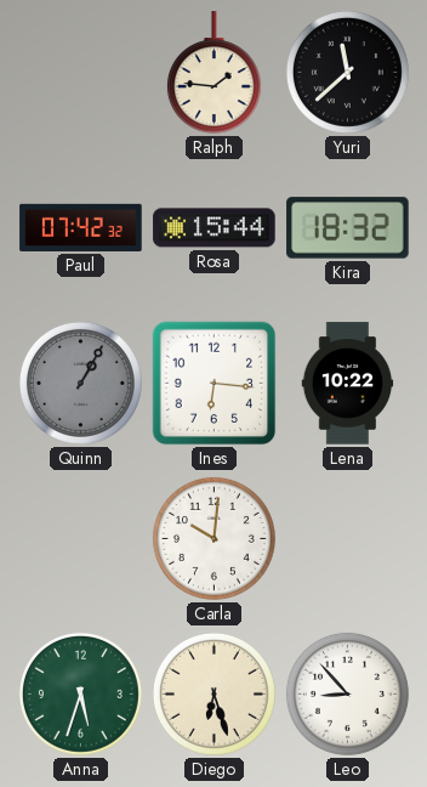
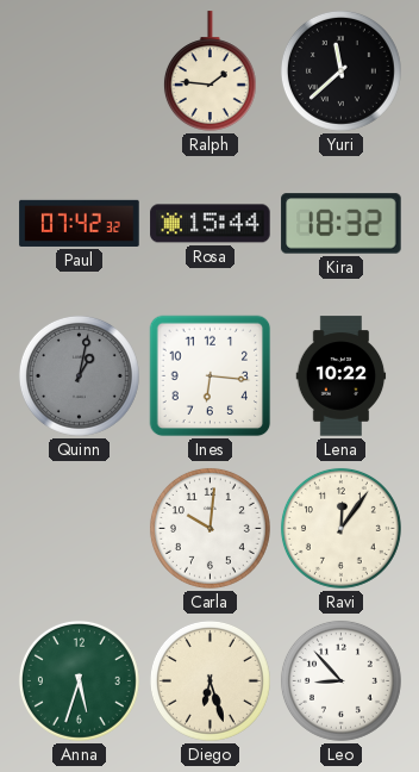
Quinn: 1:05 -> 1:02 (79, 375)
Ravi: none -> 12:06 (340, 528)
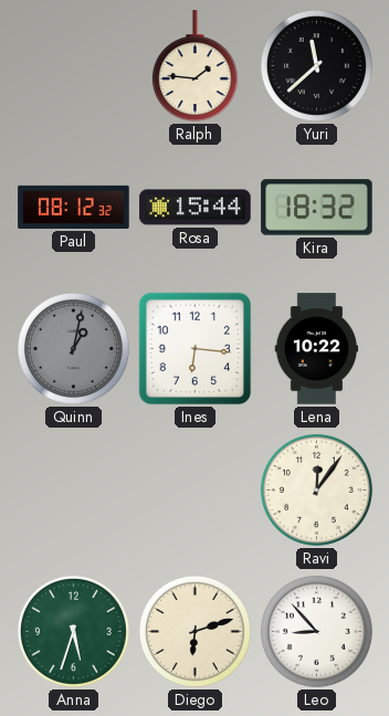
Paul: 07:42 -> 08:12 (74, 207)
Carla: 10:01 -> none (209, 528)
Diego: 6:27 -> 6:12 (195, 631)
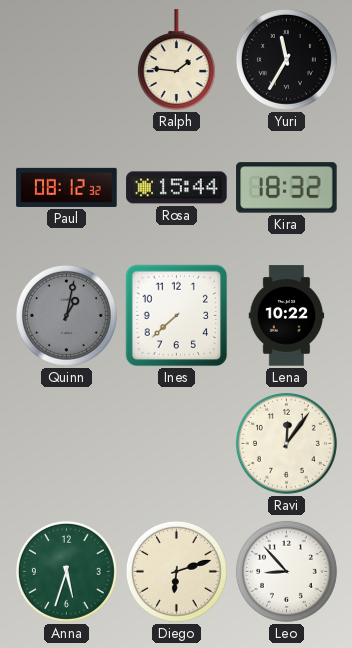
Yuri: 11:38 -> 11:35 (286, 59)
Ines: 6:16 -> 7:38 (177, 316)
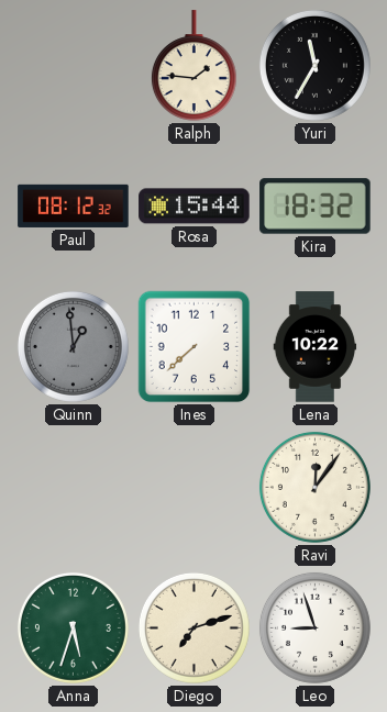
Quinn: 1:02 -> 12:59 (73, 346)
Diego: 6:12 -> 7:12 (193, 627)
Leo: 8:53 -> 8:57 (314, 627)
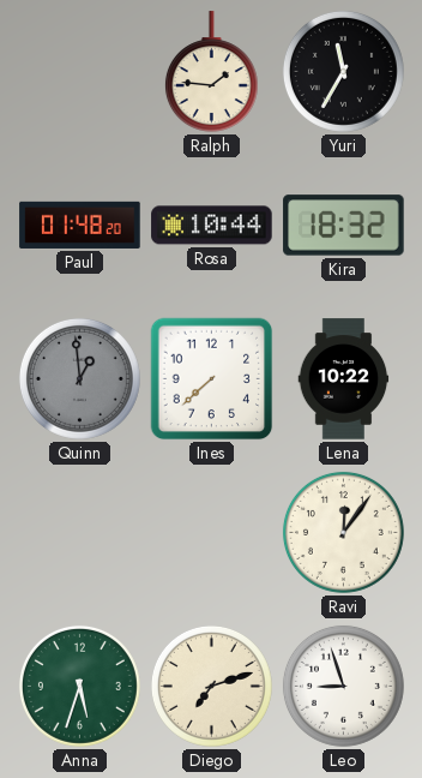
Paul: 08:12 -> 01:48 (80, 225)
Rosa: 15:44 -> 10:44 (212, 226)
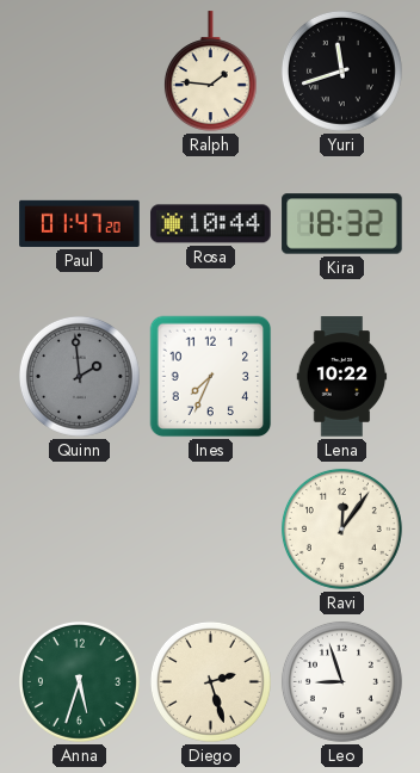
Yuri: 11:35 -> 11:42 (341, 70)
Paul: 01:48 -> 01:47 (80, 223)
Quinn: 12:59 -> 1:59 (79, 376)
Ines: 7:38 -> 7:34 (211, 377)
Diego: 7:12 -> 2:27 (210, 681)
